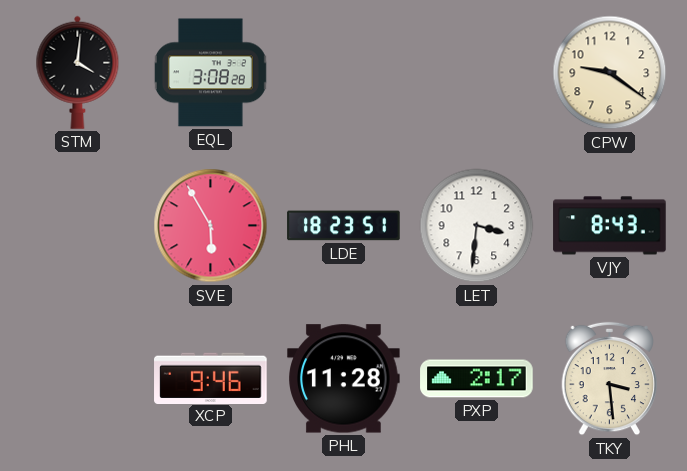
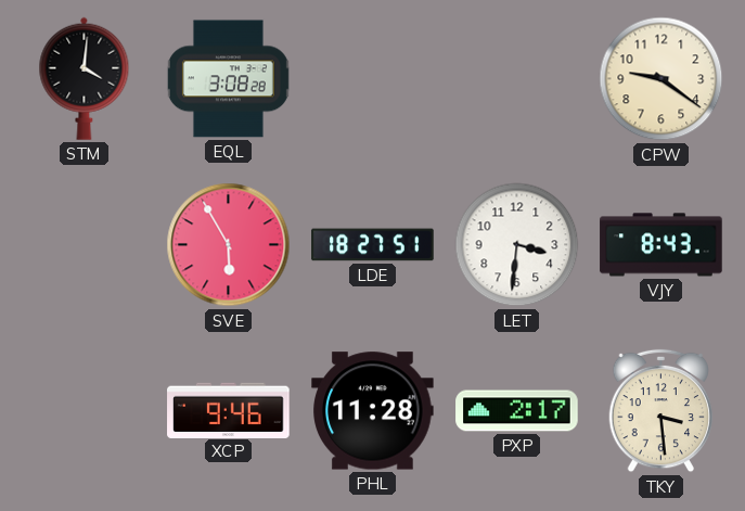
LDE: 18:23 -> 18:27 (373, 245)
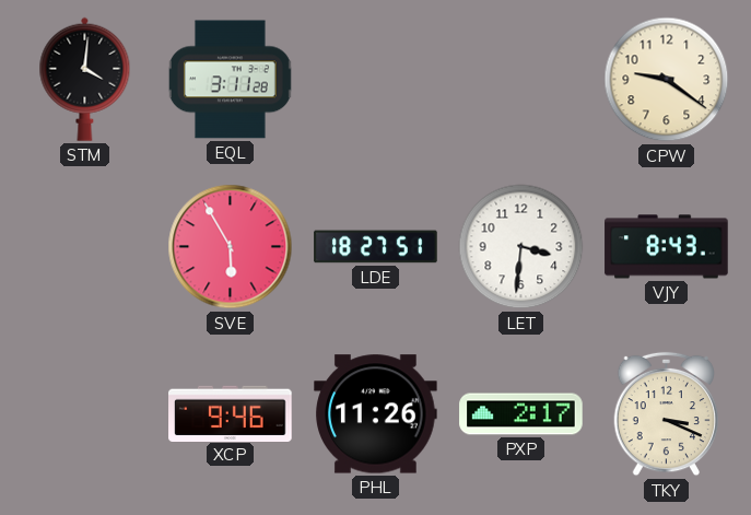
EQL: 3:08 -> 3:11 (230, 80)
PHL: 11:28 -> 11:26 (376, 414)
TKY: 3:29 -> 3:19 (667, 414)
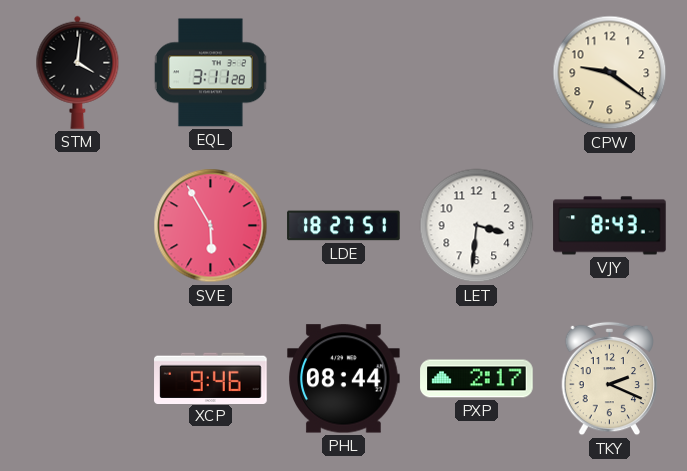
PHL: 11:26 -> 08:44 (344, 379)
TKY: 3:19 -> 2:19 (610, 379)
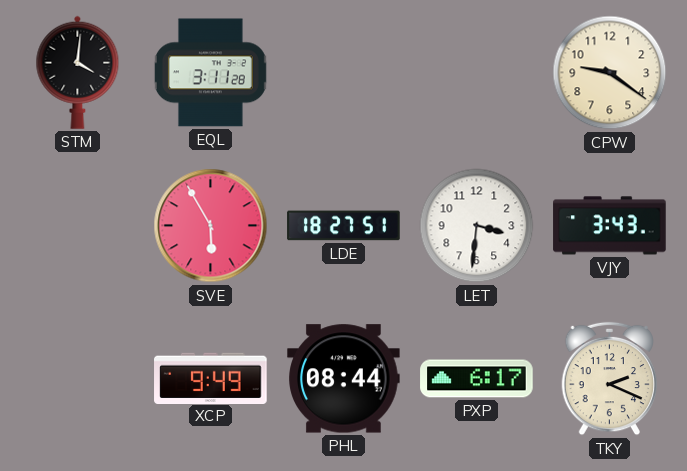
VJY: 8:43 -> 3:43 (610, 226)
XCP: 9:46 -> 9:49 (211, 378)
PXP: 2:17 -> 6:17 (477, 379)
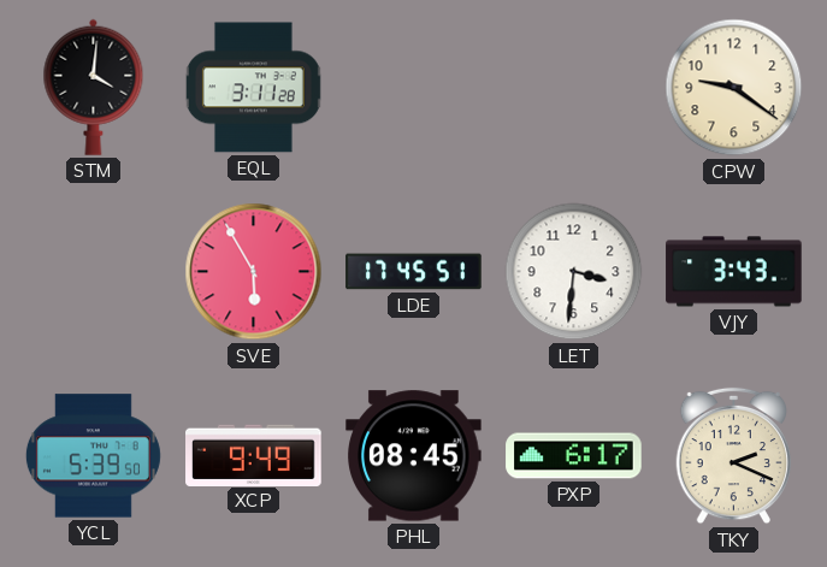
LDE: 18:27 -> 17:45 (414, 272)
YCL: none -> 5:39 (93, 456)
PHL: 08:44 -> 08:45 (414, 456)
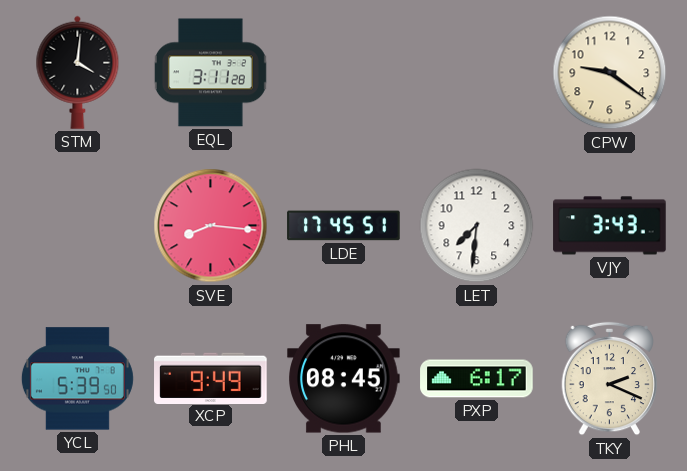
SVE: 5:55 -> 8:16 (211, 226)
LET: 3:31 -> 7:31 (477, 226)
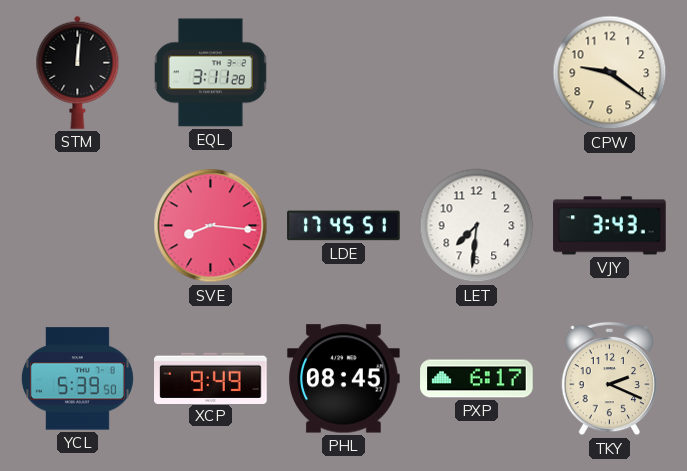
STM: 4:01 -> 12:01 (78, 72)
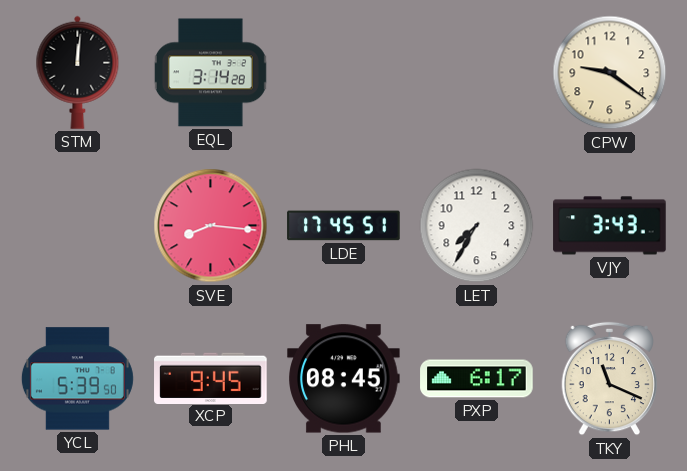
EQL: 3:11 -> 3:14 (210, 73)
LET: 7:31 -> 7:35 (477, 226)
XCP: 9:49 -> 9:45 (211, 378)
TKY: 2:19 -> 11:19 (610, 379)
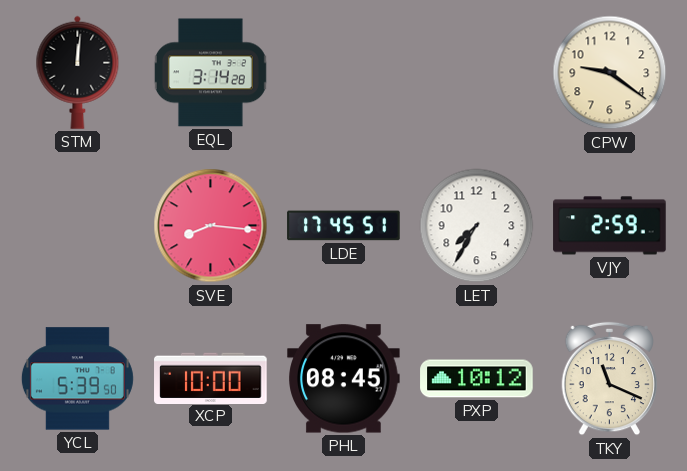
VJY: 3:43 -> 2:59 (610, 226)
XCP: 9:45 -> 10:00 (211, 378)
PXP: 6:17 -> 10:12 (477, 379)
